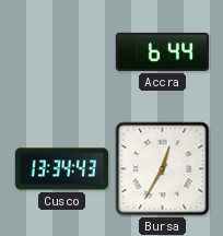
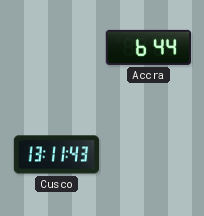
Cusco: 13:34 -> 13:11 (57, 155)
Bursa: 12:35 -> none (163, 169)
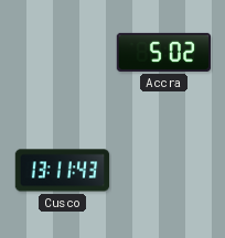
Accra: 6:44 -> 5:02 (164, 52)
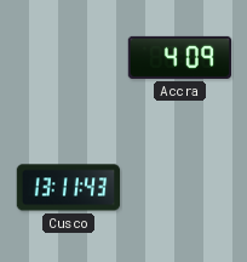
Accra: 5:02 -> 4:09 (180, 57)
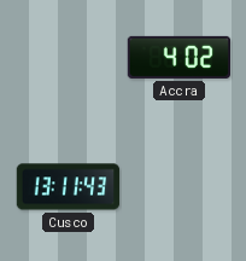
Accra: 4:09 -> 4:02 (180, 57)
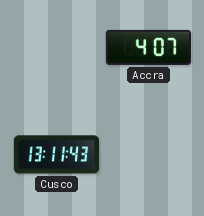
Accra: 4:02 -> 4:07 (149, 47)
